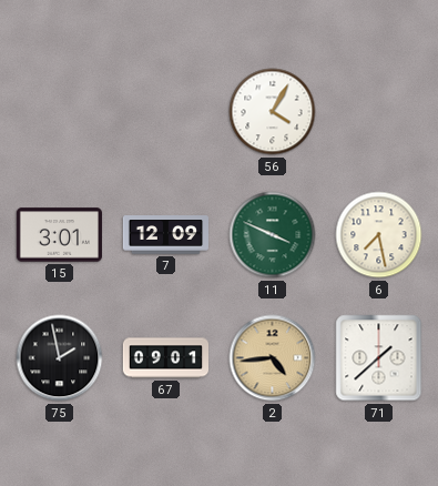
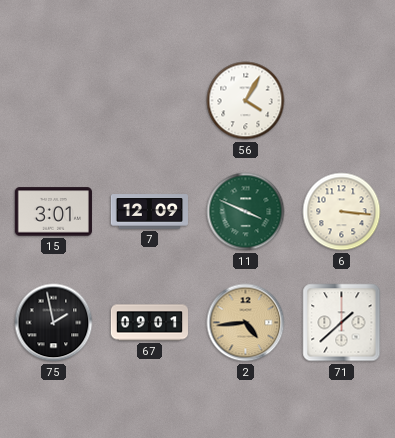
6: 7:28 -> 3:16 (342, 212)
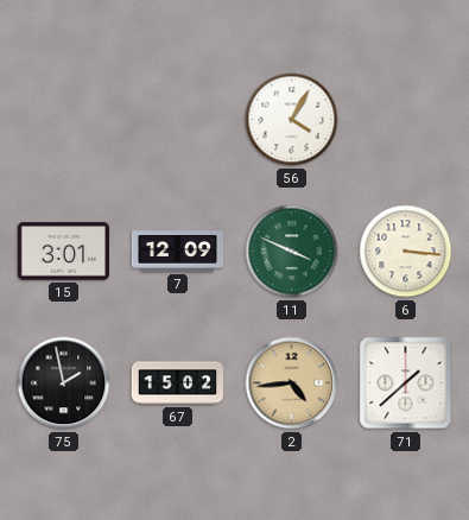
67: 09:01 -> 15:02 (177, 383)
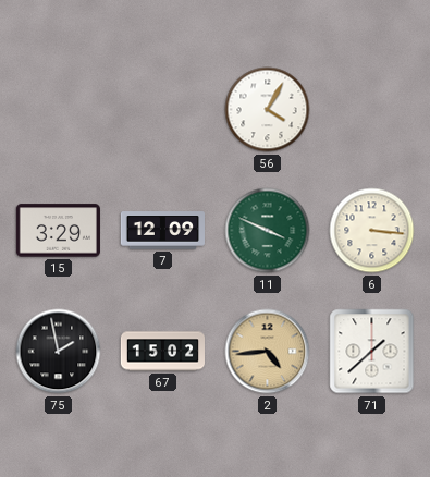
15: 3:01 -> 3:29 (58, 231)
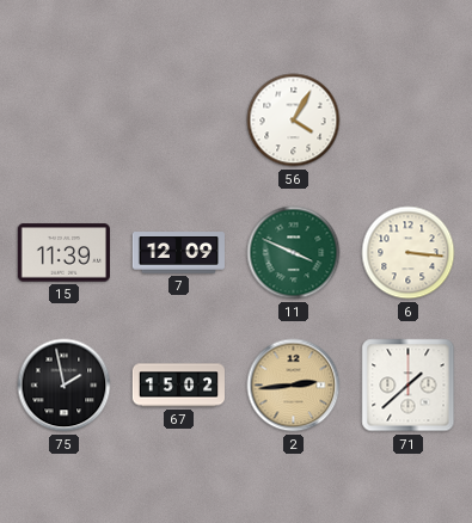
15: 3:29 -> 11:39 (63, 253)
2: 4:44 -> 2:44 (294, 386)
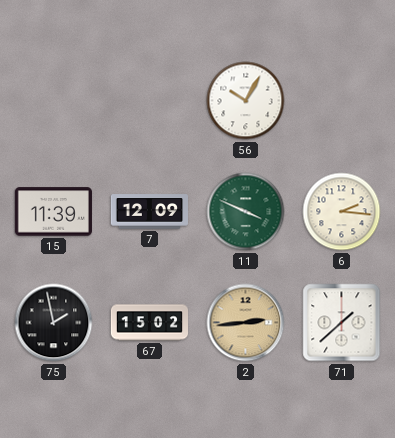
56: 4:05 -> 10:05 (246, 101)
6: 3:16 -> 2:16 (342, 212)
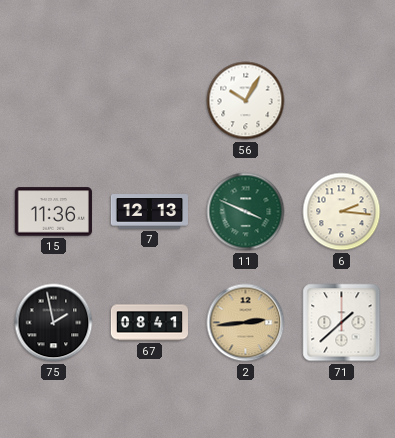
15: 11:39 -> 11:36 (53, 212)
7: 12:09 -> 12:13 (149, 212)
67: 15:02 -> 08:41 (149, 323)
